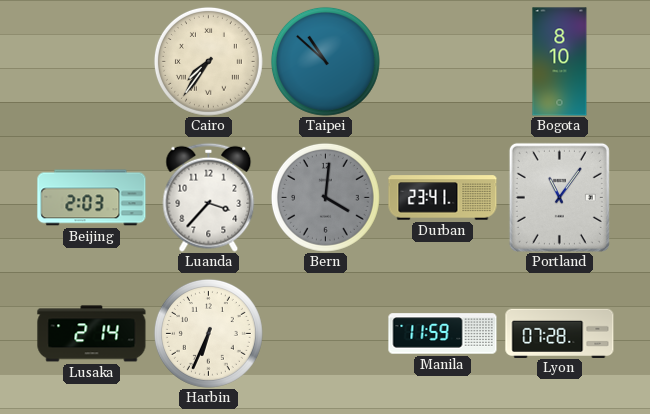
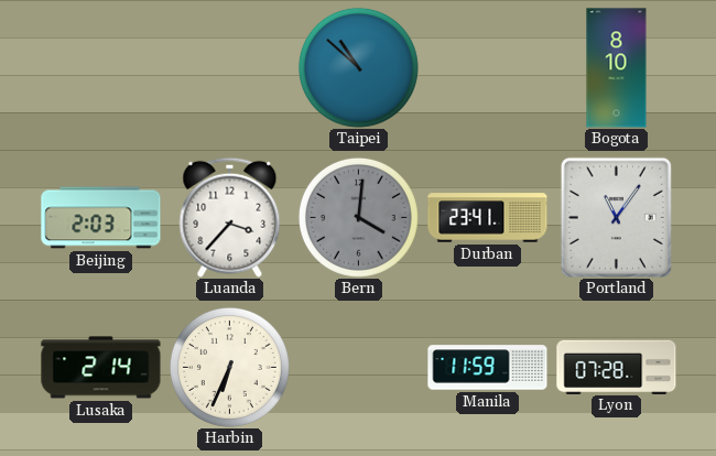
Cairo: 7:36 -> none (208, 61)
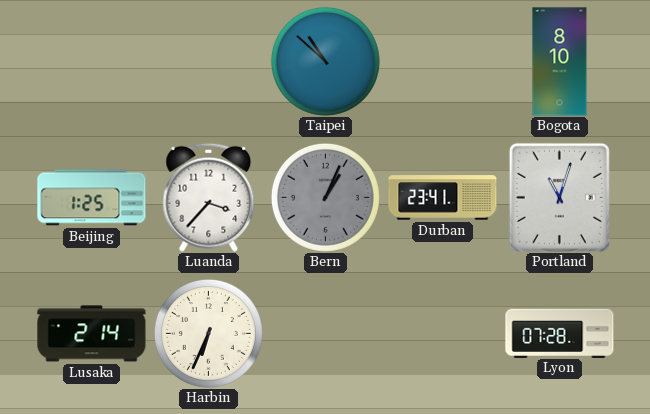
Beijing: 2:03 -> 1:25 (92, 198)
Bern: 4:01 -> 1:04 (325, 197)
Portland: 11:06 -> 11:03 (559, 197)
Manila: 11:59 -> none (488, 368)
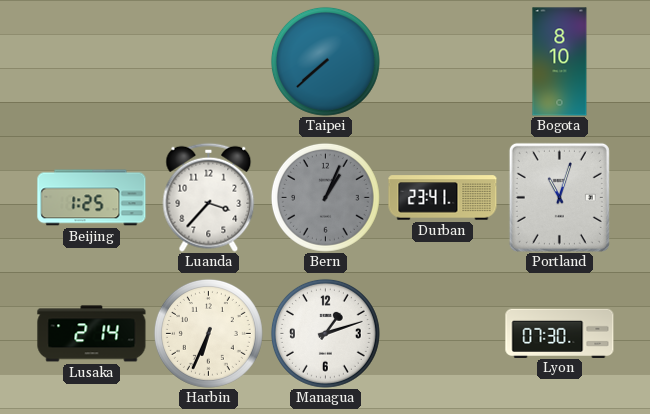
Taipei: 10:52 -> 7:38 (325, 61)
Managua: none -> 1:12 (325, 333)
Lyon: 07:28 -> 07:30 (560, 333)
